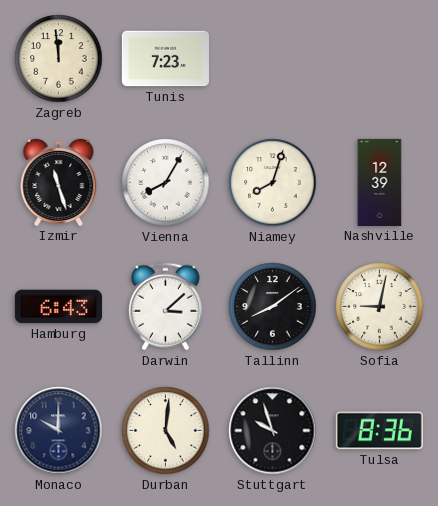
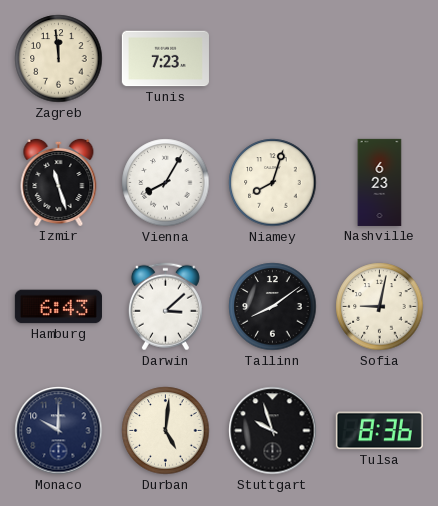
Nashville: 12:39 -> 6:23 (380, 182)
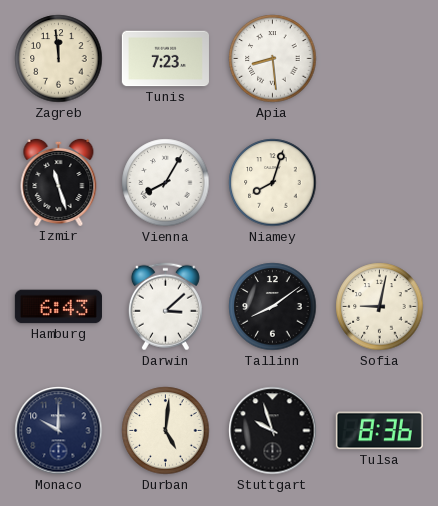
Apia: none -> 8:29 (273, 59)
Nashville: 6:23 -> none (380, 182)
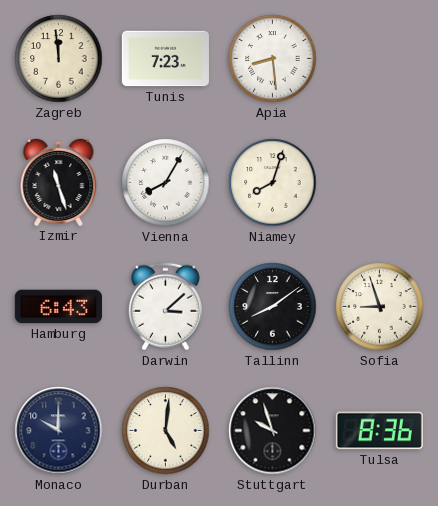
Sofia: 9:02 -> 8:57 (380, 307)
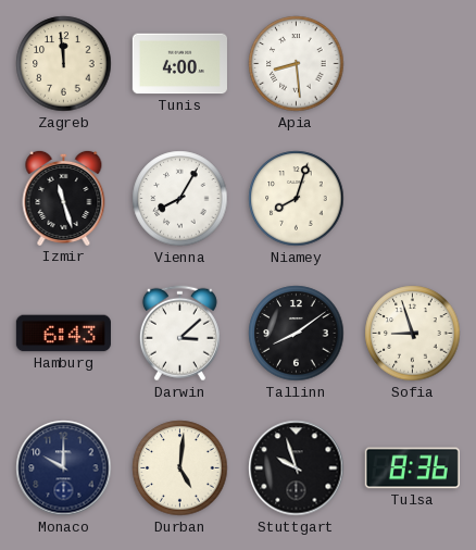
Tunis: 7:23 -> 4:00 (179, 64)
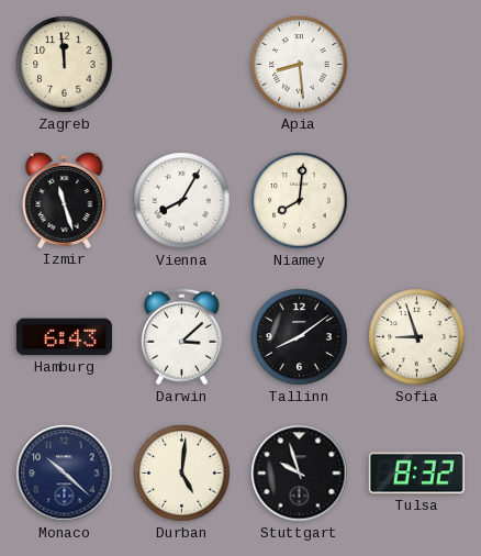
Tunis: 4:00 -> none (179, 64)
Niamey: 8:03 -> 8:01 (300, 201)
Monaco: 10:00 -> 10:22 (65, 474)
Tulsa: 8:36 -> 8:32 (416, 474)
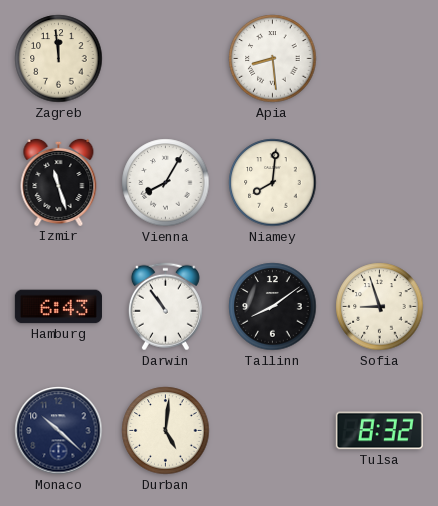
Darwin: 3:08 -> 10:54 (165, 307)
Stuttgart: 9:57 -> none (300, 474)
